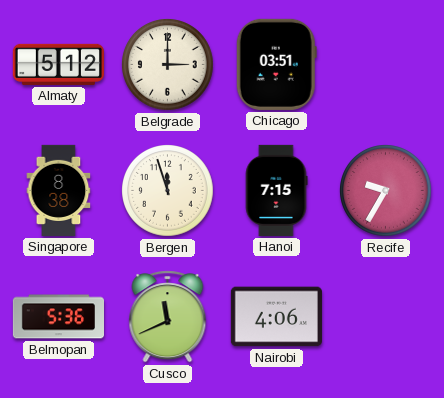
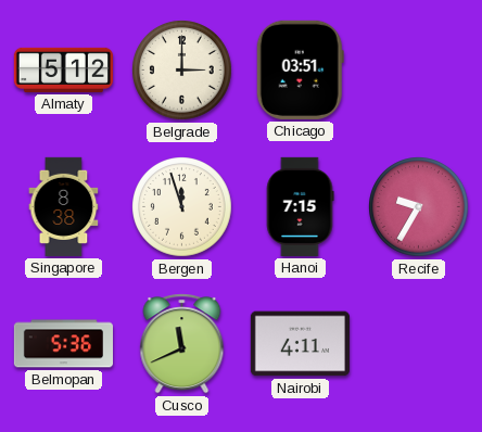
Nairobi: 4:06 -> 4:11 (300, 344)
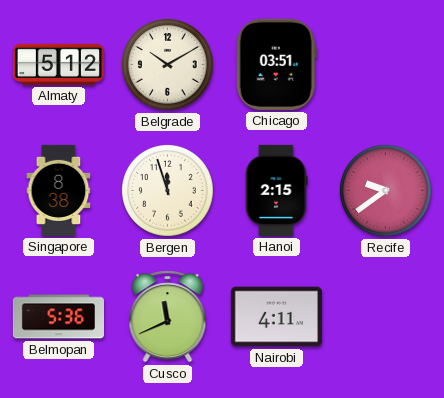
Belgrade: 3:00 -> 10:10 (168, 65)
Hanoi: 7:15 -> 2:15 (276, 190)
Recife: 9:35 -> 9:39 (386, 191)
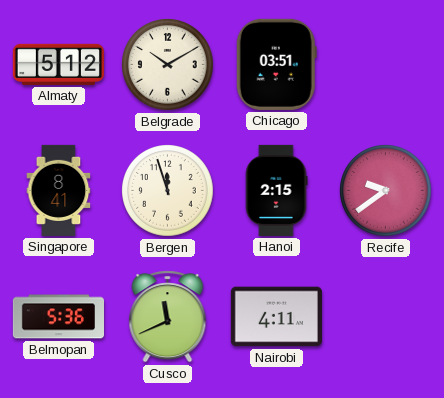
Singapore: 8:38 -> 8:41 (59, 190)
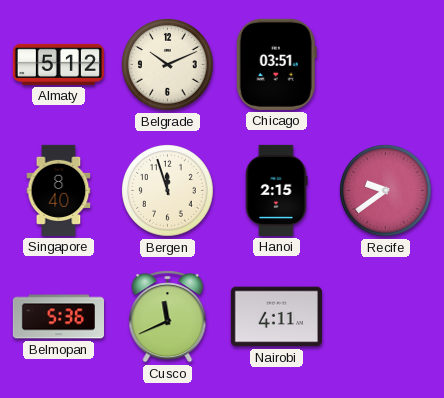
Belgrade: 10:10 -> 10:11 (168, 65)
Singapore: 8:41 -> 8:40 (59, 190)
